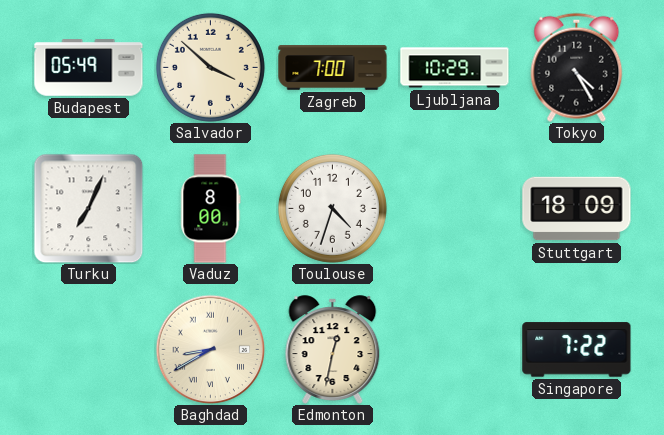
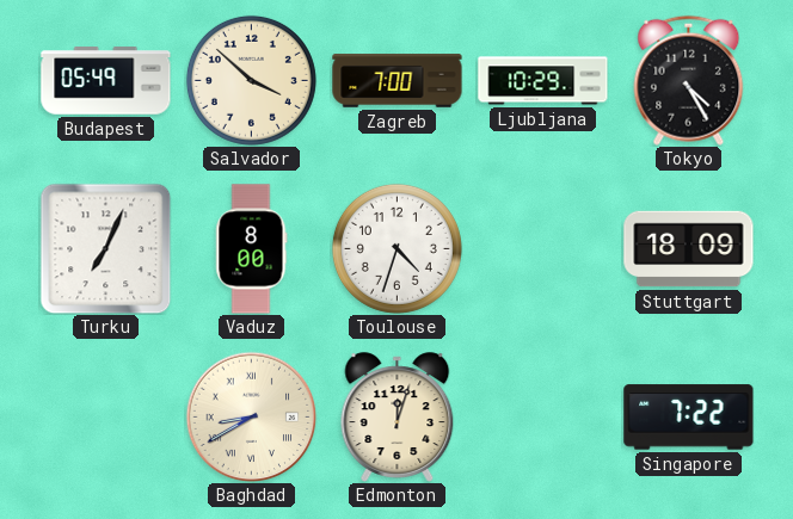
Edmonton: 12:32 -> 12:03 (398, 418)
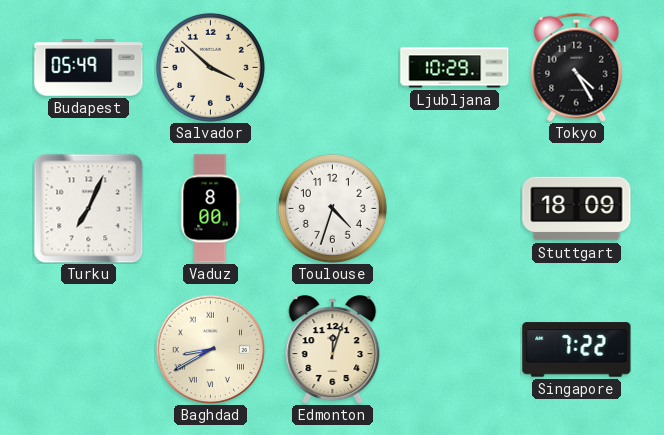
Zagreb: 7:00 -> none (398, 81)
